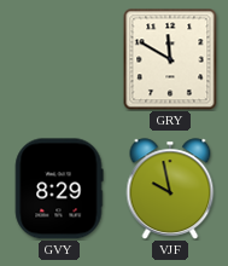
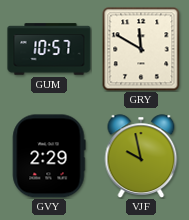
GUM: none -> 10:57 (49, 49)
GVY: 8:29 -> 2:29 (49, 156)
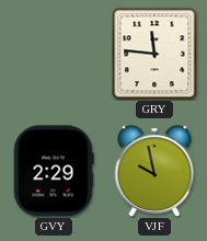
GUM: 10:57 -> none (49, 49)
GRY: 11:50 -> 11:46 (154, 54)
